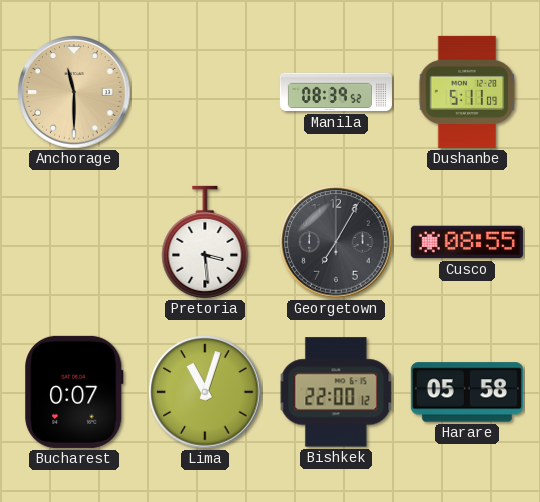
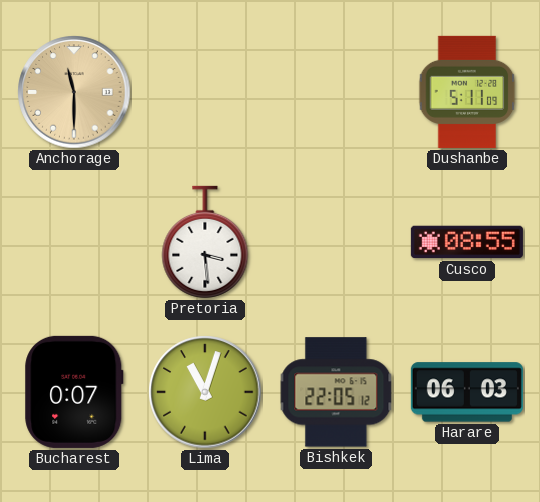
Manila: 08:39 -> none (336, 92)
Georgetown: 7:05 -> none (336, 242)
Bishkek: 22:00 -> 22:05 (336, 392)
Harare: 05:58 -> 06:03 (467, 392)
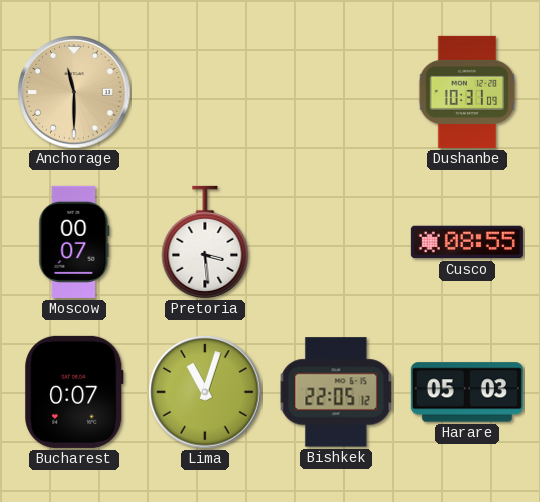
Dushanbe: 5:11 -> 10:31 (467, 92)
Moscow: none -> 00:07 (74, 242)
Harare: 06:03 -> 05:03 (467, 392)
